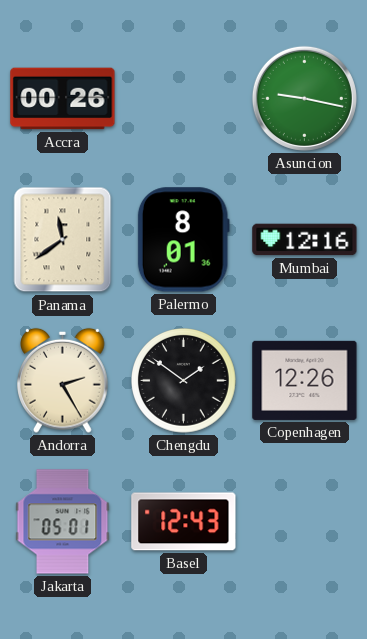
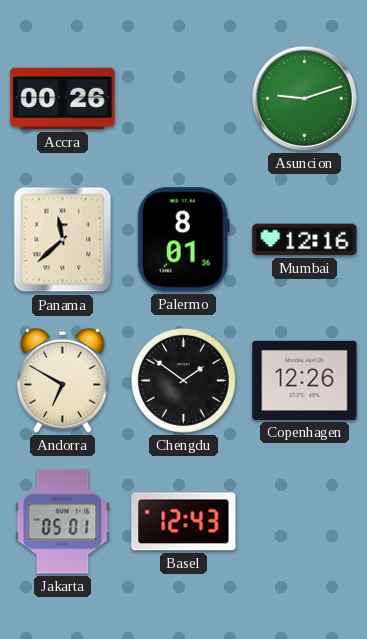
Asuncion: 9:17 -> 9:12 (304, 98)
Panama: 11:39 -> 11:38 (63, 240)
Andorra: 2:25 -> 6:50 (63, 380)
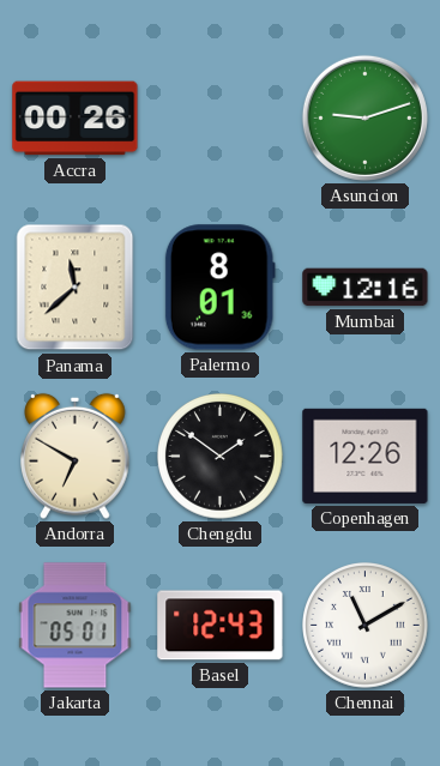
Chennai: none -> 11:10 (366, 626)
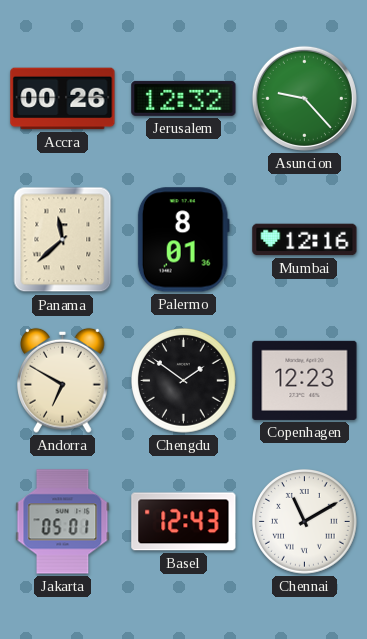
Jerusalem: none -> 12:32 (184, 98)
Asuncion: 9:12 -> 9:23 (304, 98)
Copenhagen: 12:26 -> 12:23 (305, 380)
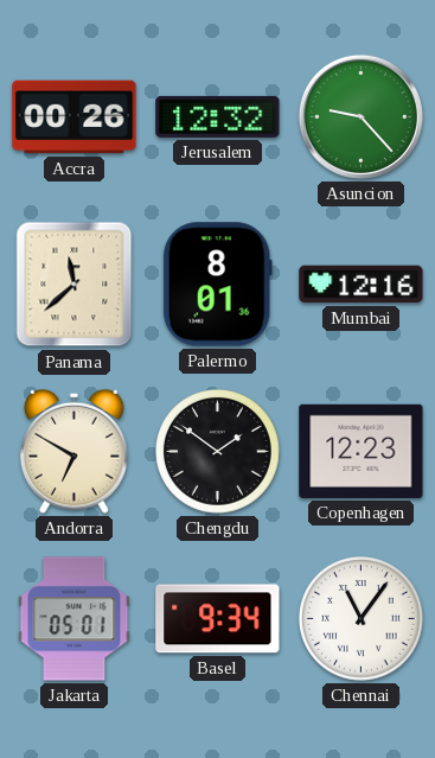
Basel: 12:43 -> 9:34 (218, 619)
Chennai: 11:10 -> 11:06 (362, 619)
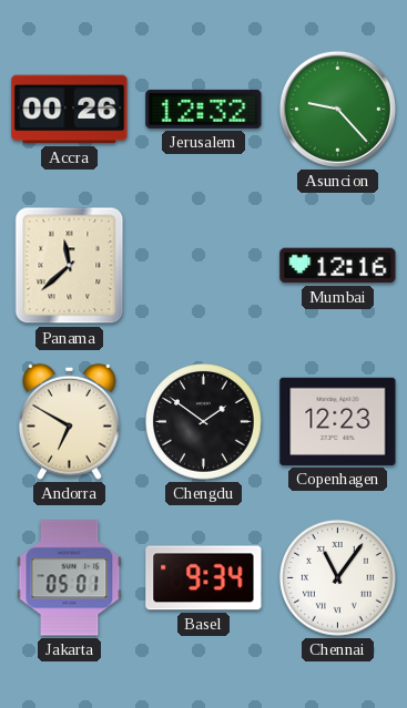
Palermo: 8:01 -> none (217, 285)
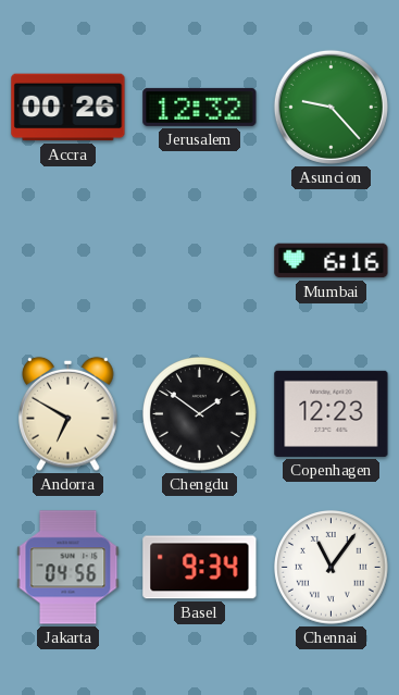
Panama: 11:38 -> none (70, 266)
Mumbai: 12:16 -> 6:16 (332, 261)
Jakarta: 05:01 -> 04:56 (68, 568)
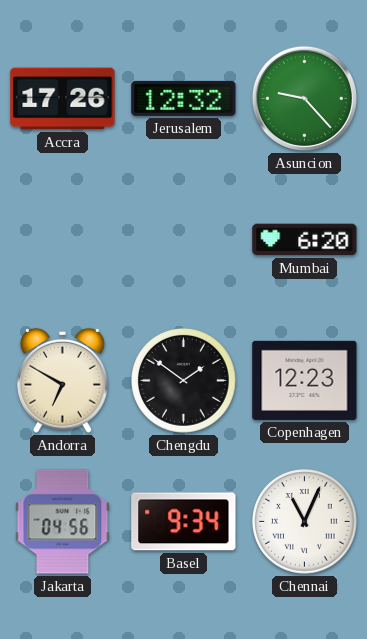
Accra: 00:26 -> 17:26 (63, 99)
Mumbai: 6:16 -> 6:20 (305, 240)
Chennai: 11:06 -> 11:04 (305, 522)
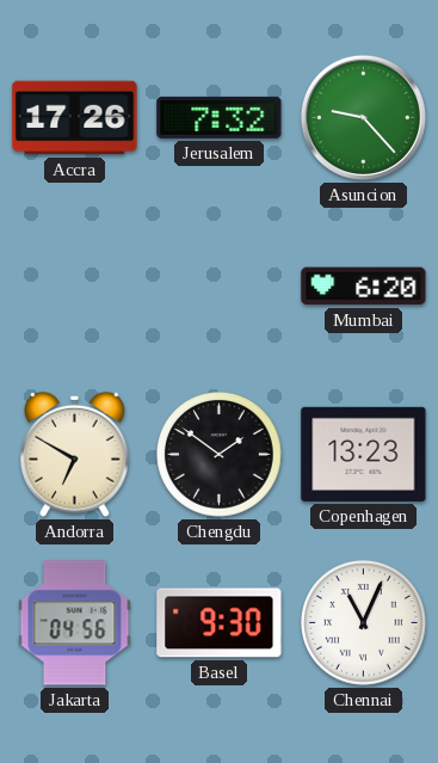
Jerusalem: 12:32 -> 7:32 (220, 117)
Copenhagen: 12:23 -> 13:23 (364, 454)
Basel: 9:34 -> 9:30 (220, 623)
